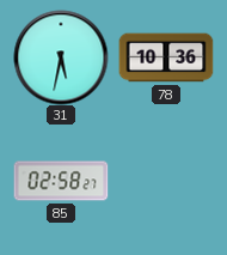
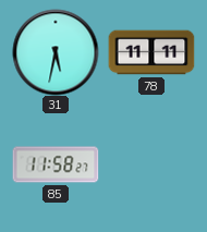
78: 10:36 -> 11:11 (151, 52)
85: 02:58 -> 11:58 (56, 164)
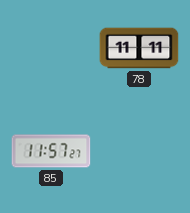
31: 5:32 -> none (56, 52)
85: 11:58 -> 11:57 (51, 151)
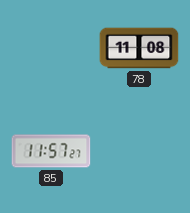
78: 11:11 -> 11:08 (139, 48)
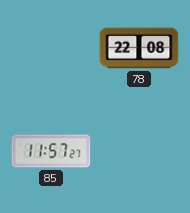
78: 11:08 -> 22:08 (139, 48)
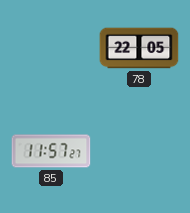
78: 22:08 -> 22:05 (139, 48)
